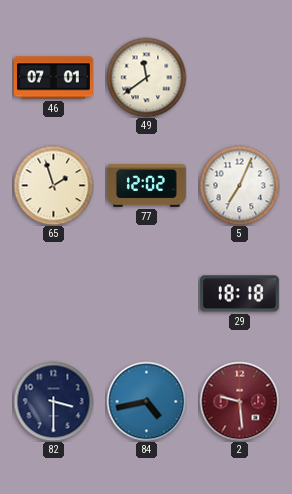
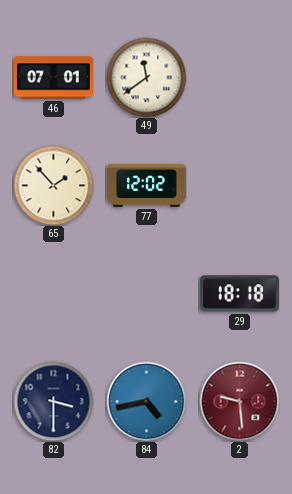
65: 1:57 -> 1:53 (53, 185)
5: 7:04 -> none (239, 185)
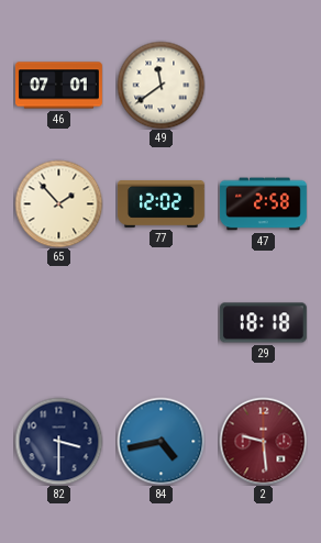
47: none -> 2:58 (263, 204)
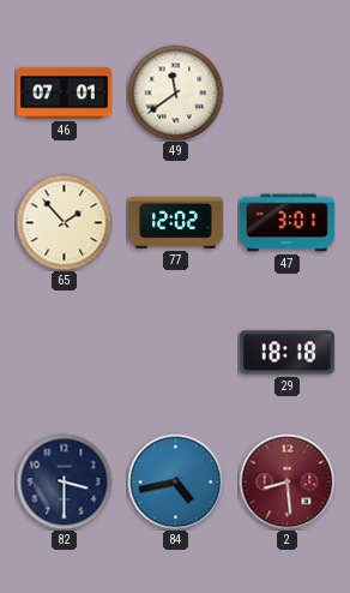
47: 2:58 -> 3:01 (286, 223)
2: 9:29 -> 8:29 (286, 481)
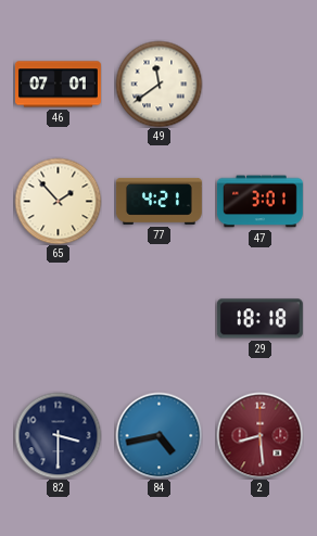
77: 12:02 -> 4:21 (158, 202)
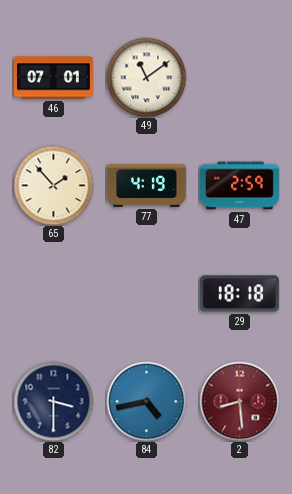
49: 11:39 -> 11:09 (146, 77)
77: 4:21 -> 4:19 (146, 186)
47: 3:01 -> 2:59 (239, 186)
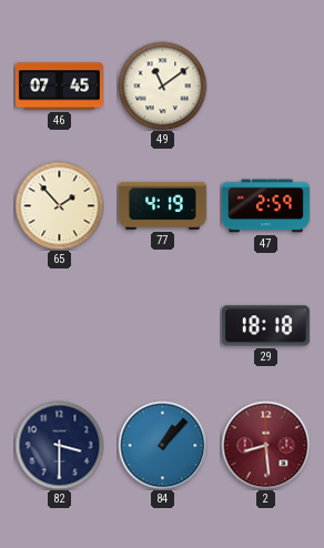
46: 07:01 -> 07:45 (59, 87)
84: 4:43 -> 1:07 (162, 445)
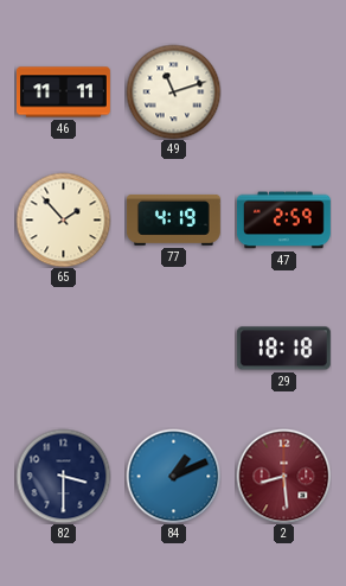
46: 07:45 -> 11:11 (63, 93)
49: 11:09 -> 11:12 (173, 91)
84: 1:07 -> 1:11 (173, 476)
